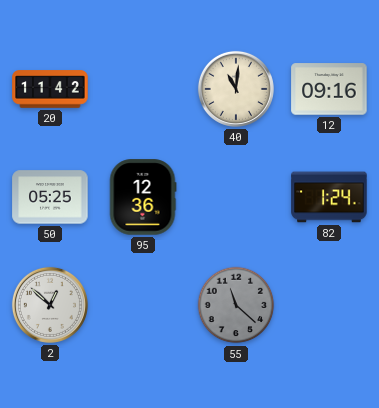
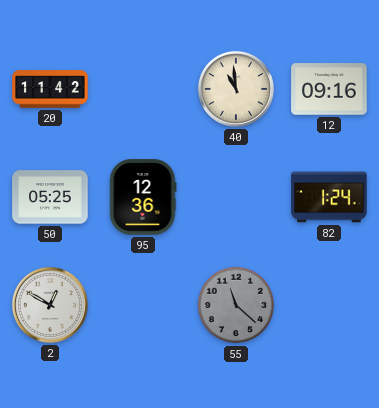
40: 11:01 -> 10:59 (236, 89)
2: 12:52 -> 12:50 (50, 305)
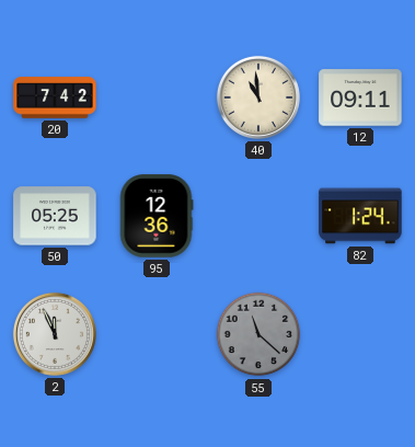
20: 11:42 -> 7:42 (55, 98)
12: 09:16 -> 09:11 (360, 98)
2: 12:50 -> 11:56 (55, 334)
